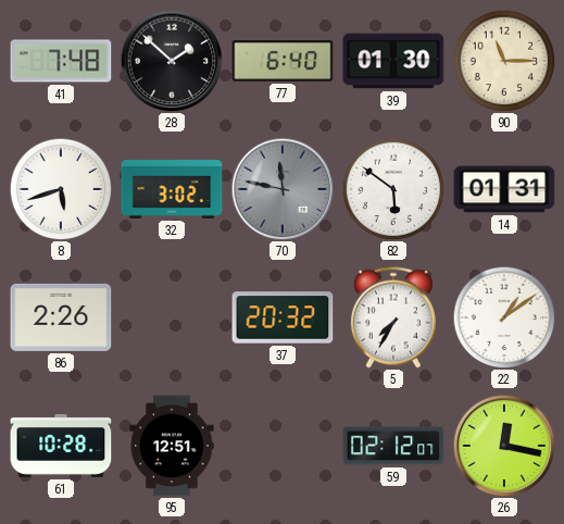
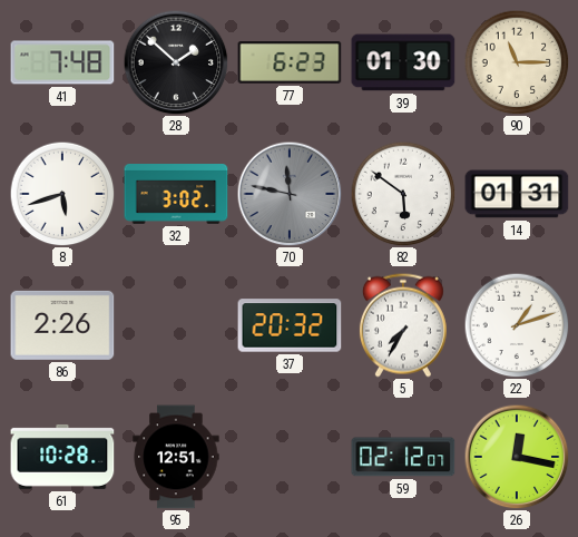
77: 6:40 -> 6:23 (290, 64)
22: 1:09 -> 1:12 (517, 325)
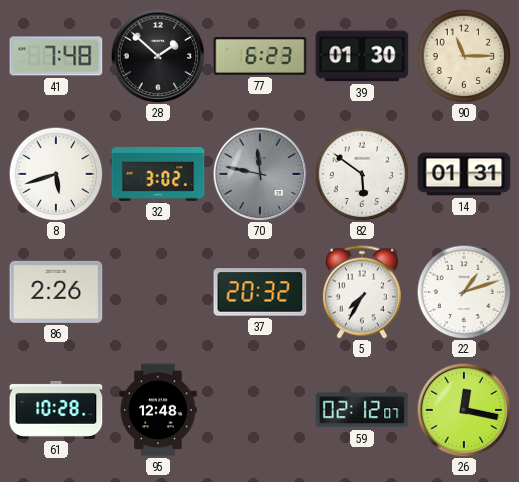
95: 12:51 -> 12:48 (158, 410)
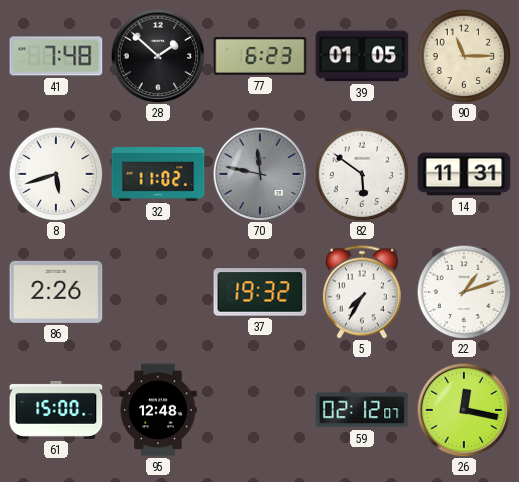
39: 01:30 -> 01:05 (362, 56)
32: 3:02 -> 11:02 (158, 175)
14: 01:31 -> 11:31 (464, 174)
37: 20:32 -> 19:32 (260, 292)
61: 10:28 -> 15:00 (56, 410)
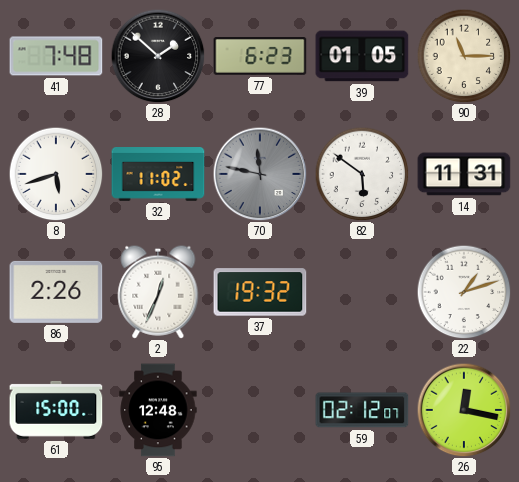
2: none -> 12:34 (158, 292)
5: 7:35 -> none (362, 292)
